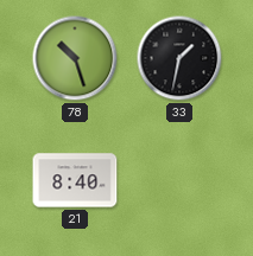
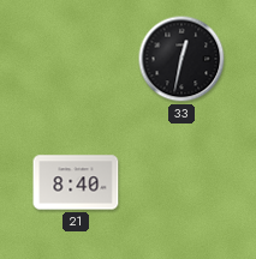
78: 10:27 -> none (75, 58)
33: 1:32 -> 12:32 (181, 59)
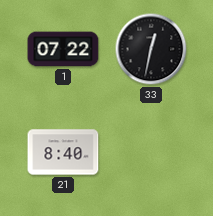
1: none -> 07:22 (63, 49)
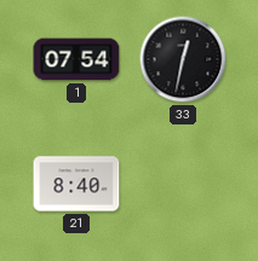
1: 07:22 -> 07:54 (76, 59)
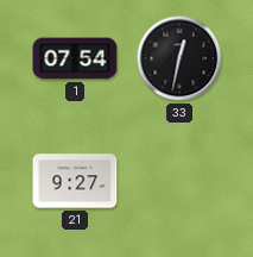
21: 8:40 -> 9:27 (75, 181)
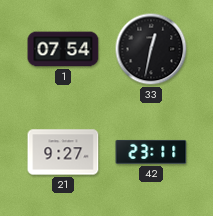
42: none -> 23:11 (151, 152)
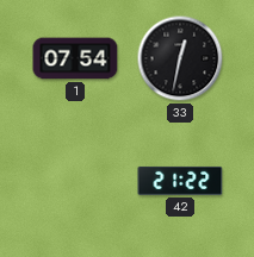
21: 9:27 -> none (63, 152)
42: 23:11 -> 21:22 (180, 181)
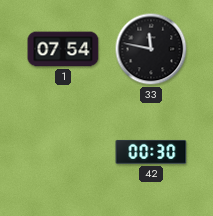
33: 12:32 -> 11:47 (151, 49)
42: 21:22 -> 00:30 (151, 152)
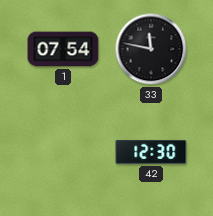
42: 00:30 -> 12:30 (151, 152)
